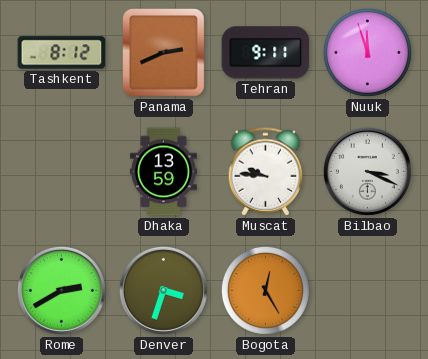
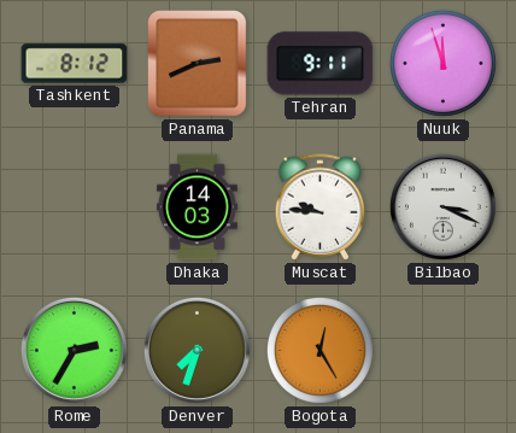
Dhaka: 13:59 -> 14:03 (197, 207)
Rome: 2:40 -> 2:35 (74, 350)
Denver: 3:33 -> 7:33 (197, 350)
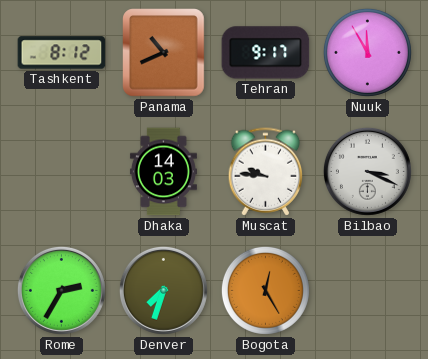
Panama: 2:41 -> 10:41 (164, 53)
Tehran: 9:11 -> 9:17 (266, 53)
Nuuk: 11:57 -> 11:55 (367, 52)
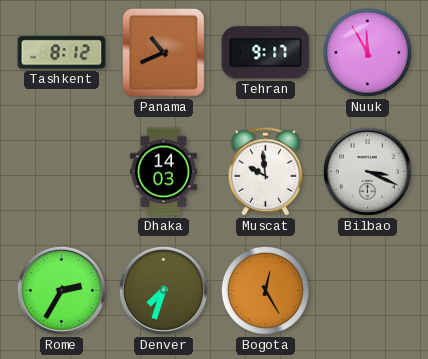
Muscat: 9:46 -> 9:59 (266, 172)
